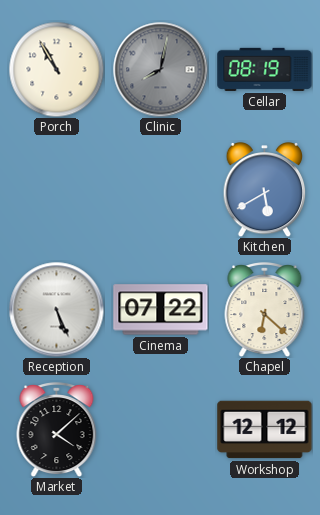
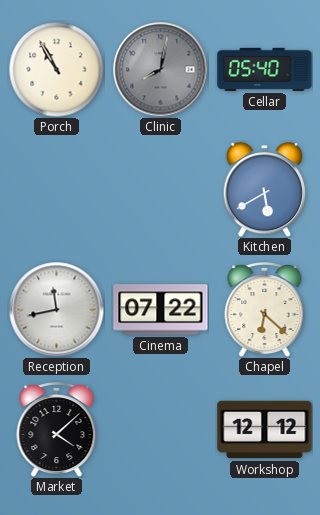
Cellar: 08:19 -> 05:40 (265, 69)
Reception: 5:26 -> 11:43 (56, 309)
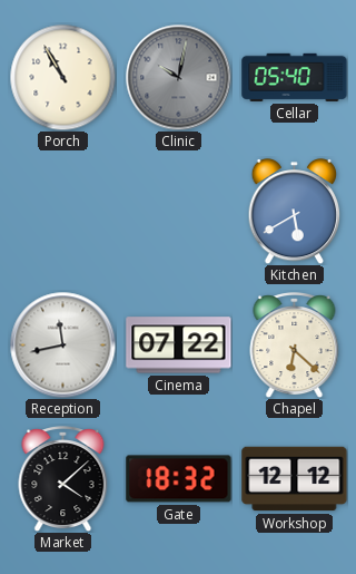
Clinic: 8:02 -> 10:02 (178, 77)
Gate: none -> 18:32 (179, 479)
